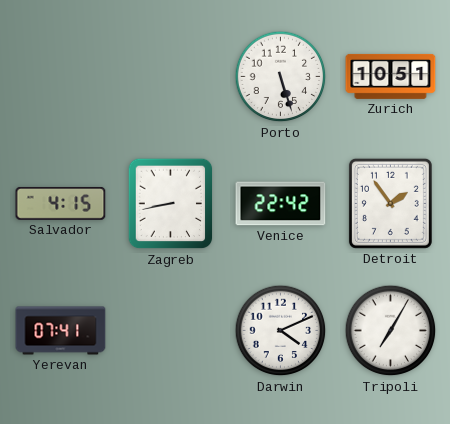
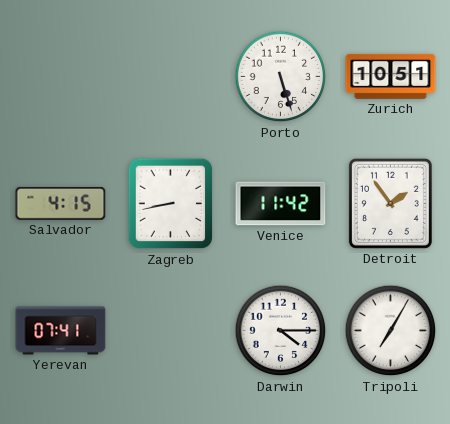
Venice: 22:42 -> 11:42 (281, 204)
Darwin: 4:11 -> 4:15 (281, 331)
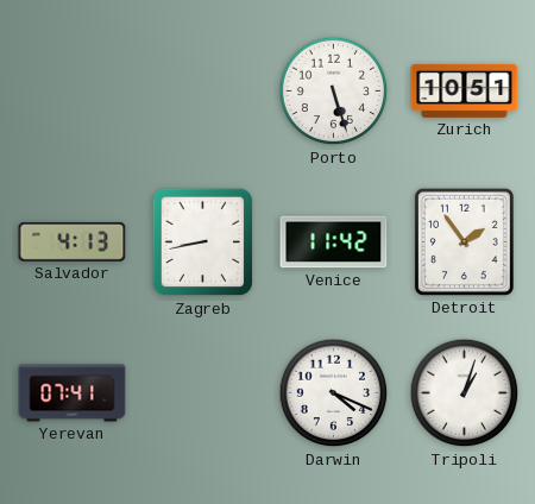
Salvador: 4:15 -> 4:13 (73, 242)
Darwin: 4:15 -> 4:19 (334, 393)
Tripoli: 7:05 -> 1:03 (465, 393)
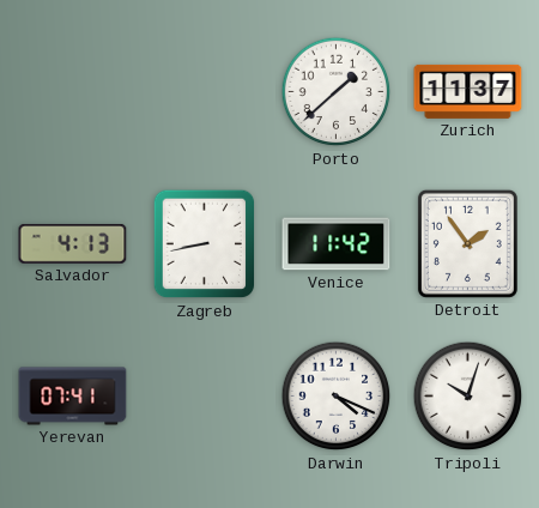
Porto: 5:27 -> 1:38 (337, 92)
Zurich: 10:51 -> 11:37 (468, 91)
Tripoli: 1:03 -> 10:03 (468, 397)
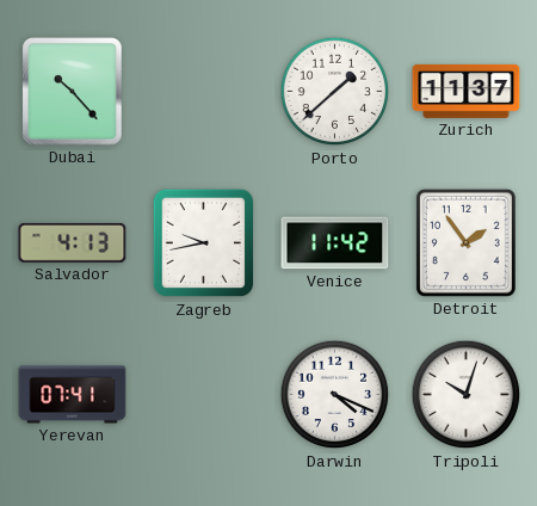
Dubai: none -> 10:23 (73, 92)
Zagreb: 8:43 -> 9:43 (204, 243)
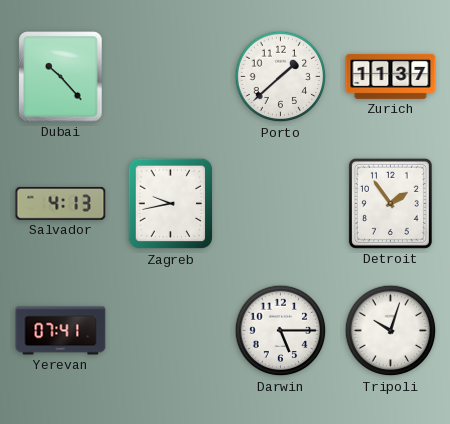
Venice: 11:42 -> none (335, 243)
Darwin: 4:19 -> 5:15 (281, 331)
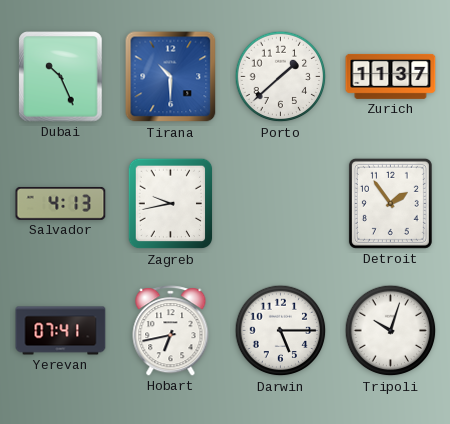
Dubai: 10:23 -> 10:26 (61, 77)
Tirana: none -> 10:30 (171, 77)
Hobart: none -> 6:43 (171, 331)
